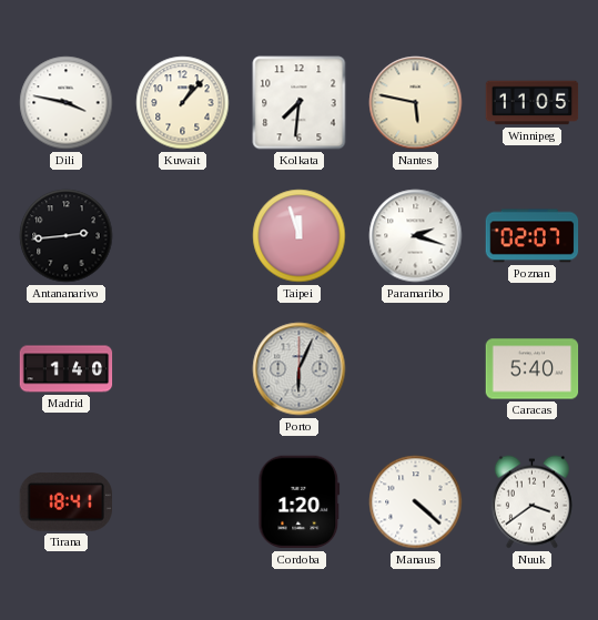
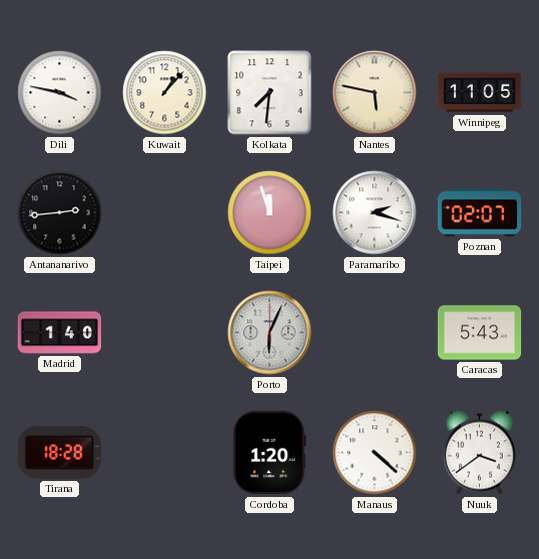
Caracas: 5:40 -> 5:43 (480, 333)
Tirana: 18:41 -> 18:28 (59, 453)
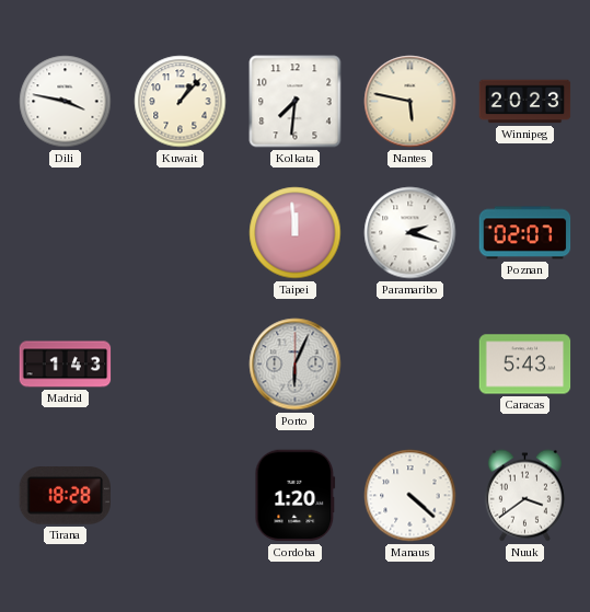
Winnipeg: 11:05 -> 20:23 (525, 102)
Antananarivo: 2:44 -> none (60, 213)
Taipei: 11:57 -> 11:59 (296, 233)
Madrid: 1:40 -> 1:43 (66, 365)
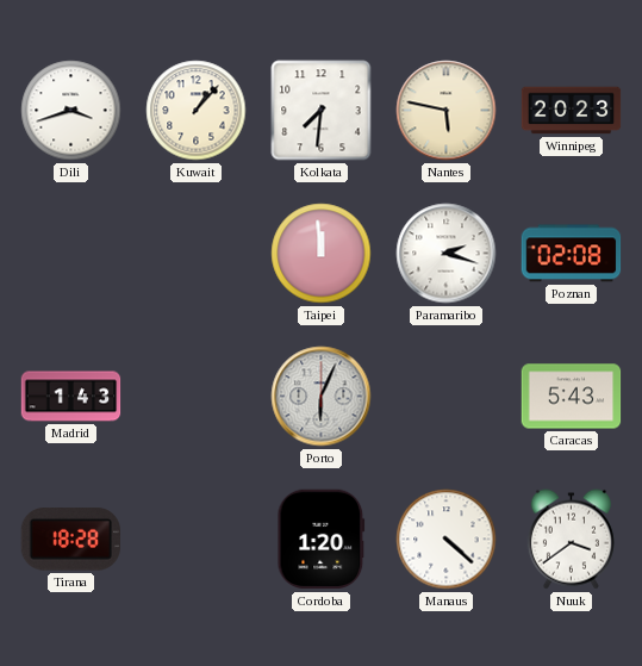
Dili: 3:47 -> 3:42 (71, 111)
Poznan: 02:07 -> 02:08 (572, 254)
